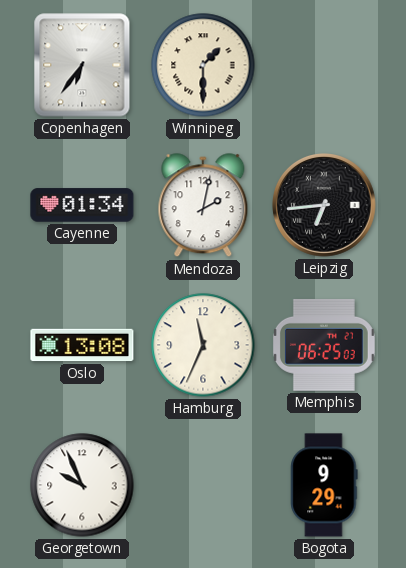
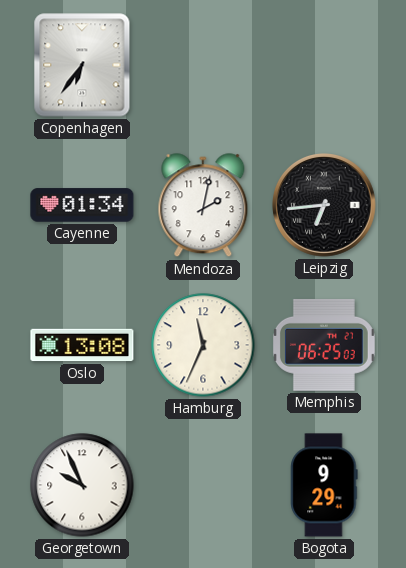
Winnipeg: 1:30 -> none (203, 65)
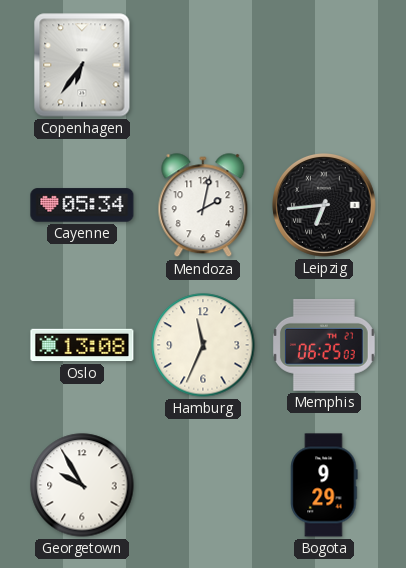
Cayenne: 01:34 -> 05:34 (82, 205)
Georgetown: 9:56 -> 9:55 (82, 485)
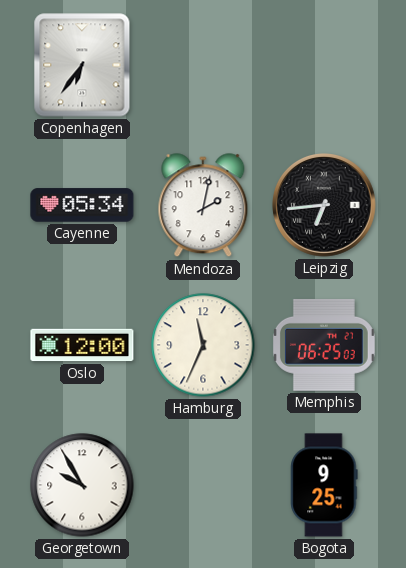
Oslo: 13:08 -> 12:00 (82, 345)
Bogota: 9:29 -> 9:25 (324, 485)
